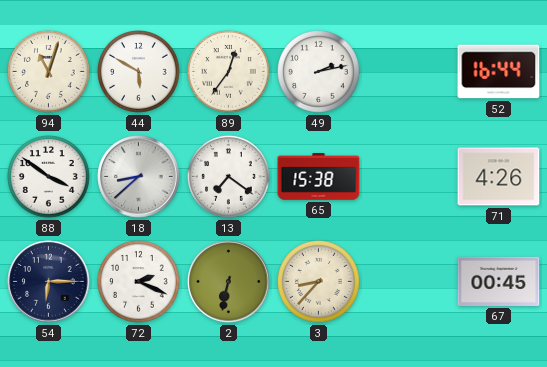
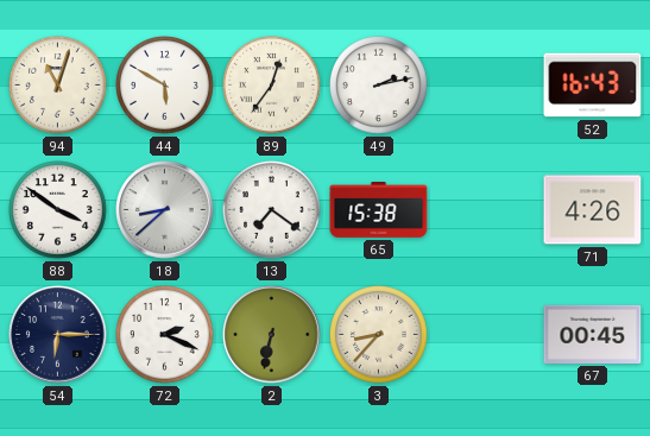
52: 16:44 -> 16:43 (593, 86)
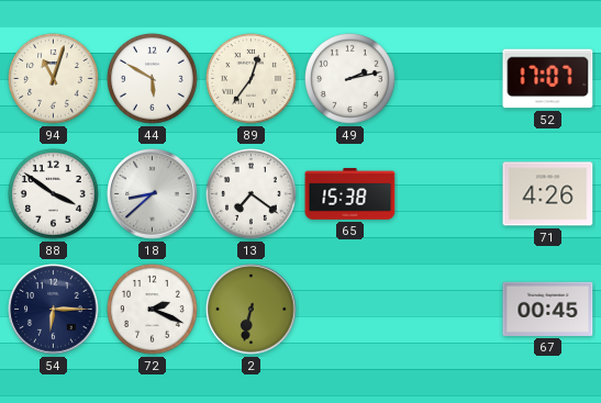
52: 16:43 -> 17:07 (548, 79)
3: 8:37 -> none (379, 335)
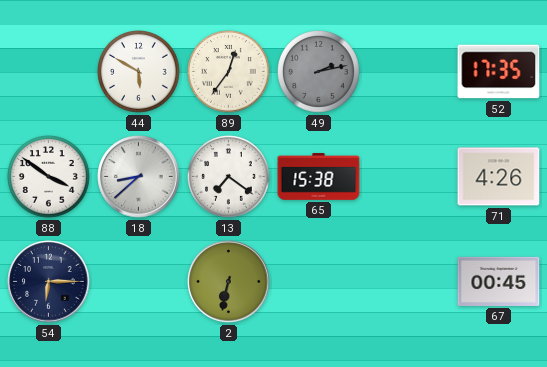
94: 11:03 -> none (54, 79)
49 dial: white -> grey (319, 72)
52: 17:07 -> 17:35 (499, 72)
72: 2:19 -> none (153, 310)
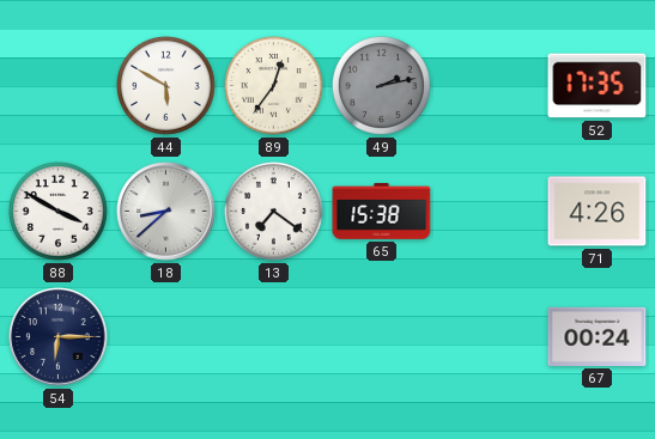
88: 3:51 -> 3:50 (59, 212)
2: 6:32 -> none (229, 282)
67: 00:45 -> 00:24 (598, 336)
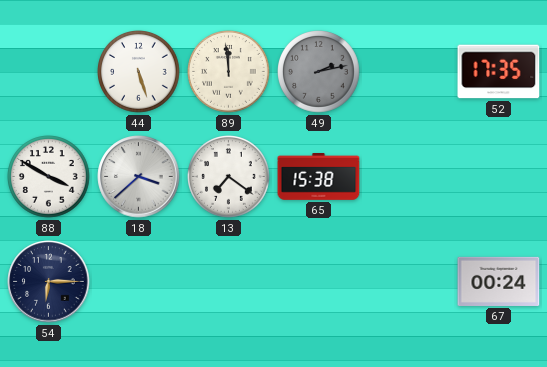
44: 5:50 -> 5:27 (139, 72)
89: 12:36 -> 11:59 (229, 72)
18: 8:38 -> 3:38 (139, 177)
71: 4:26 -> none (598, 212)
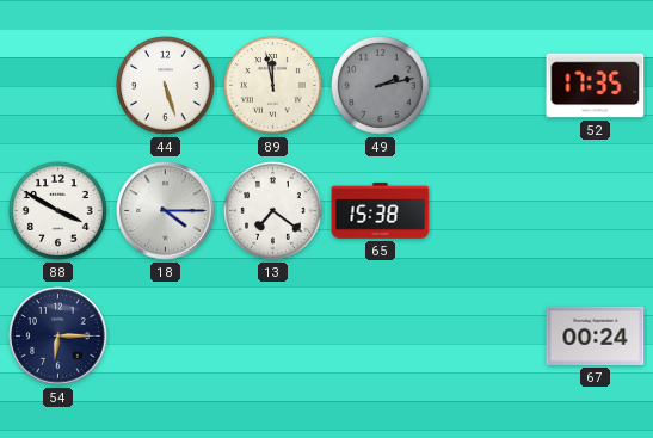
89: 11:59 -> 11:58 (273, 86)
18: 3:38 -> 4:15 (166, 211)
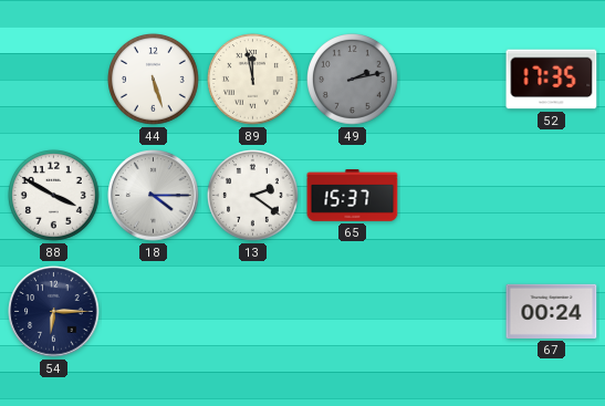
13: 7:21 -> 2:21 (253, 196)
65: 15:38 -> 15:37 (353, 196)
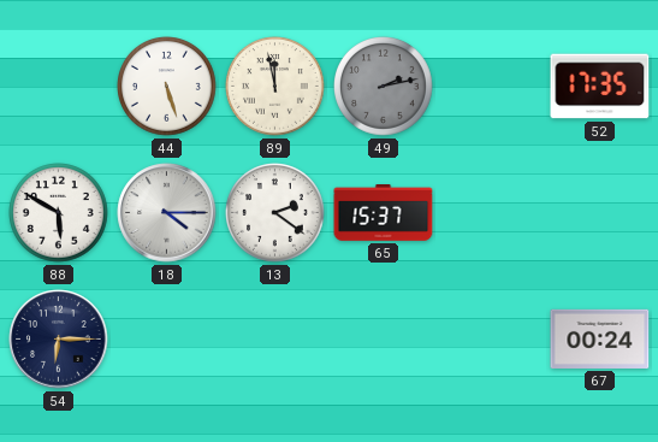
88: 3:50 -> 5:50 (59, 213)
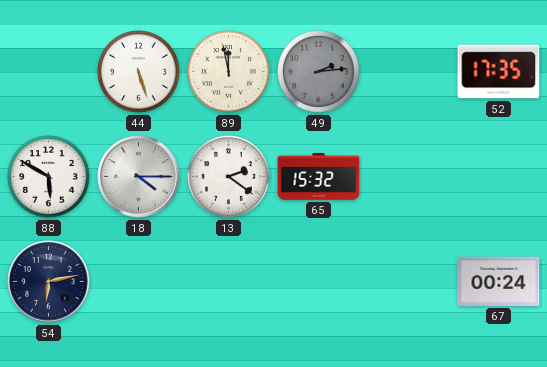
49: 2:13 -> 2:14 (319, 72)
65: 15:37 -> 15:32 (319, 177)
54: 6:15 -> 6:13 (49, 282)
